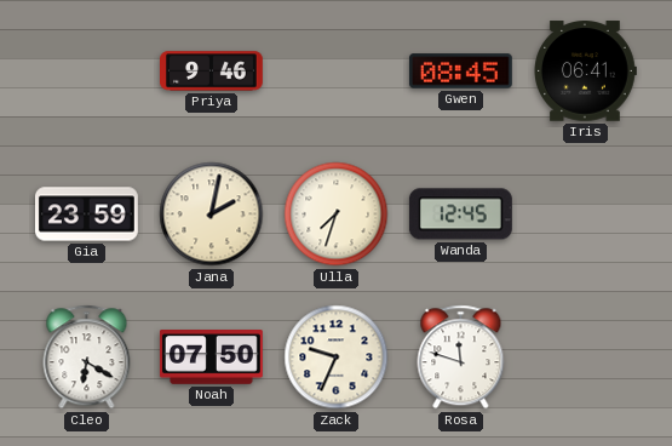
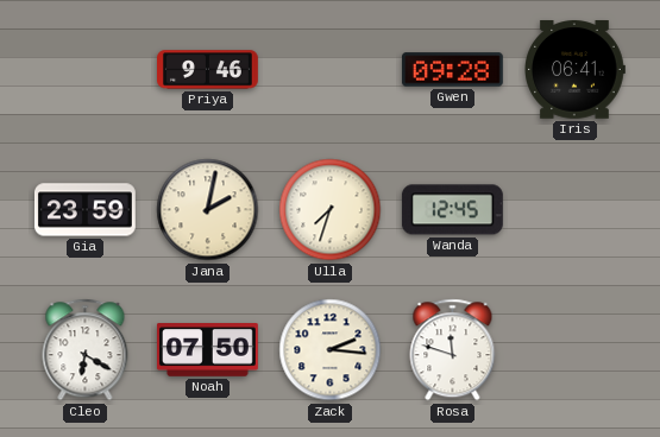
Gwen: 08:45 -> 09:28 (452, 70)
Zack: 9:34 -> 2:16 (331, 350)
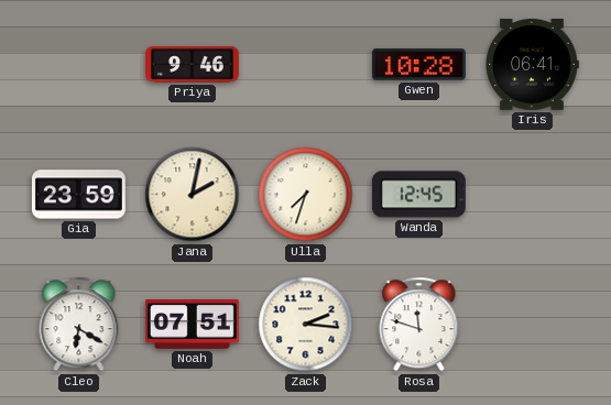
Gwen: 09:28 -> 10:28 (418, 65)
Noah: 07:50 -> 07:51 (192, 325)
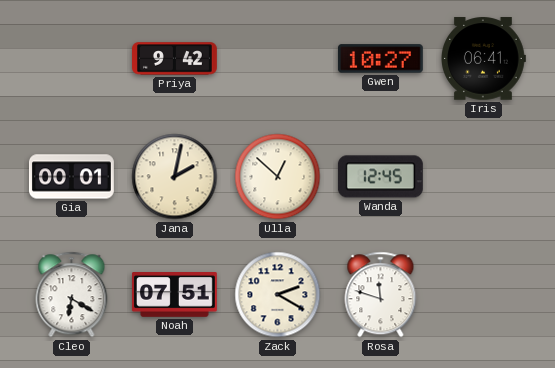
Priya: 9:46 -> 9:42 (175, 59)
Gwen: 10:28 -> 10:27 (380, 59)
Gia: 23:59 -> 00:01 (71, 177)
Ulla: 7:33 -> 12:52 (278, 177)
Zack: 2:16 -> 2:20 (278, 295)
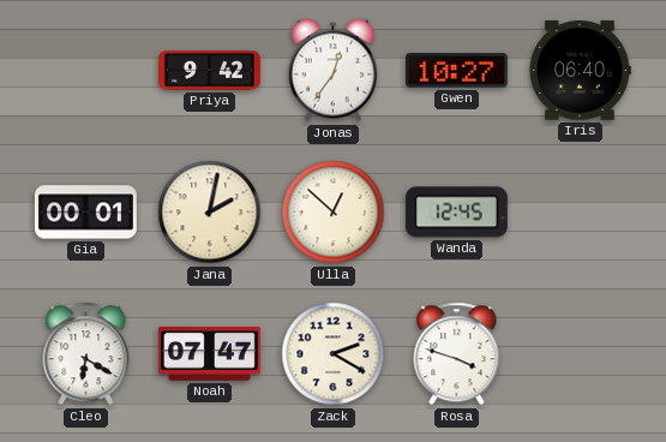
Jonas: none -> 12:36 (332, 71)
Iris: 06:41 -> 06:40 (581, 71)
Noah: 07:51 -> 07:47 (209, 354)
Rosa: 11:48 -> 3:48 (457, 354)
